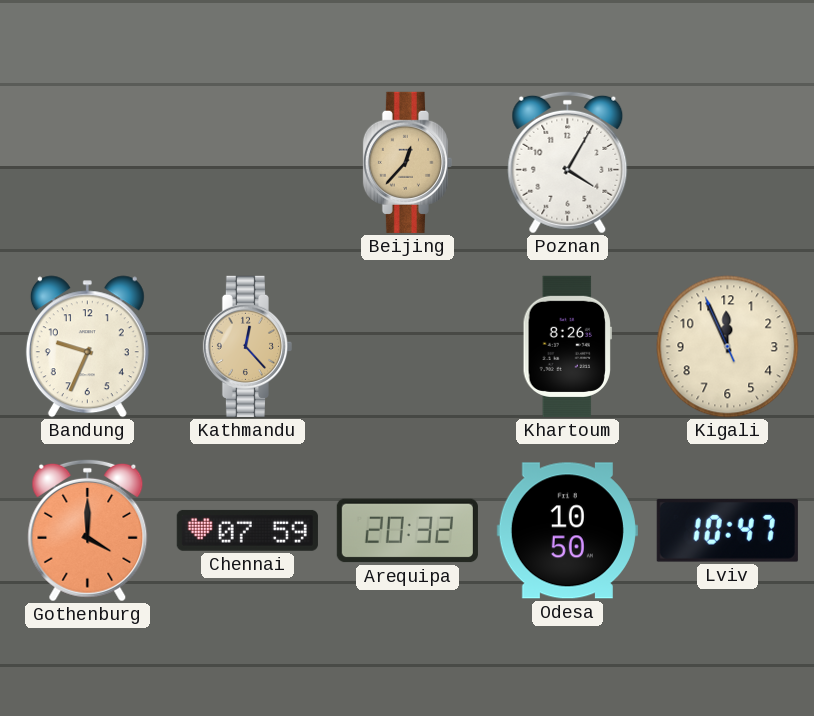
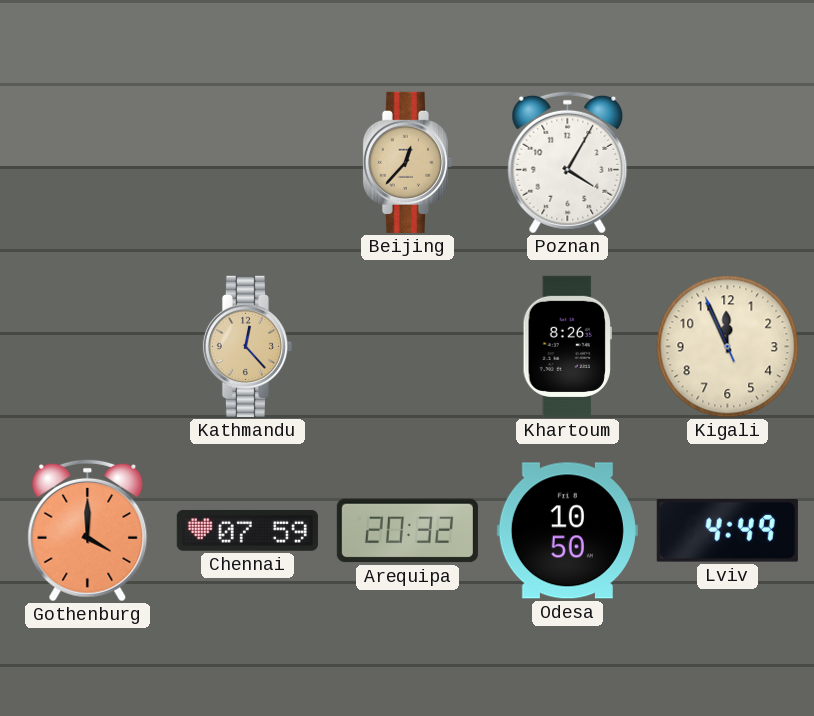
Bandung: 9:34 -> none (87, 347)
Lviv: 10:47 -> 4:49 (727, 531)
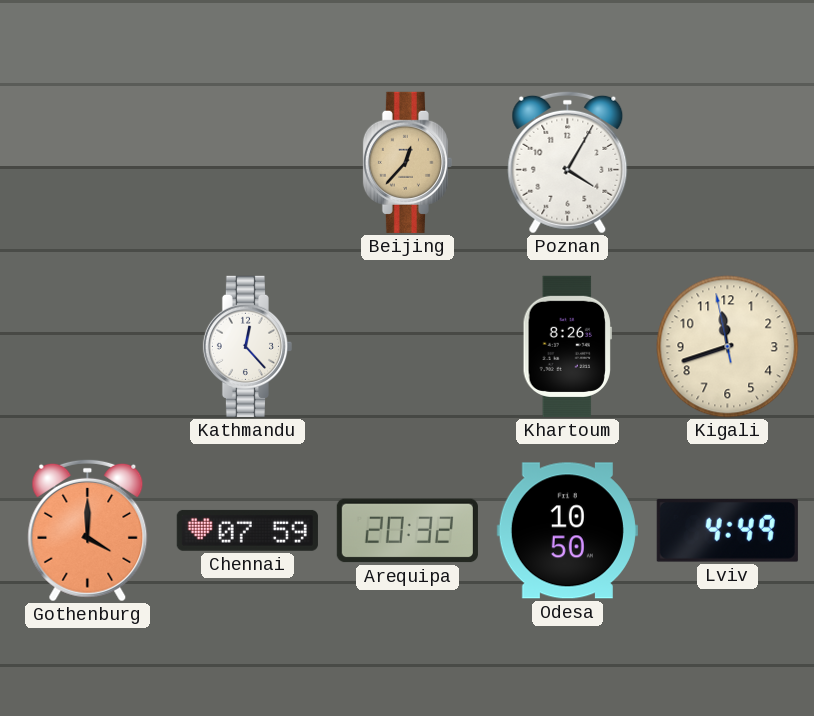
Kathmandu dial: champagne -> white (247, 346)
Kigali: 11:55 -> 11:41 (728, 347)
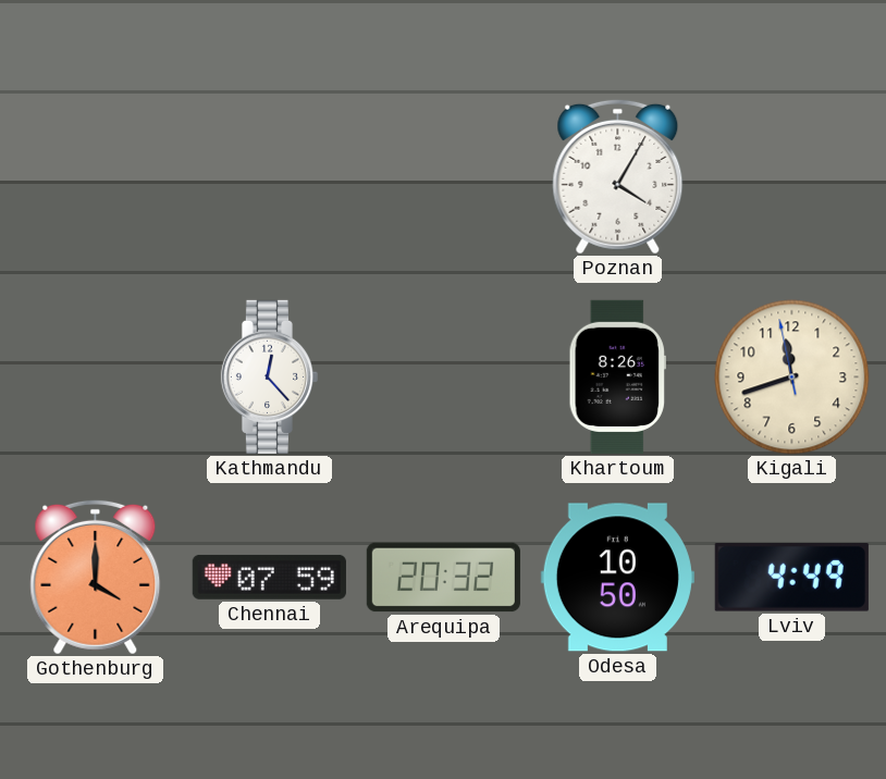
Beijing: 12:37 -> none (407, 162)
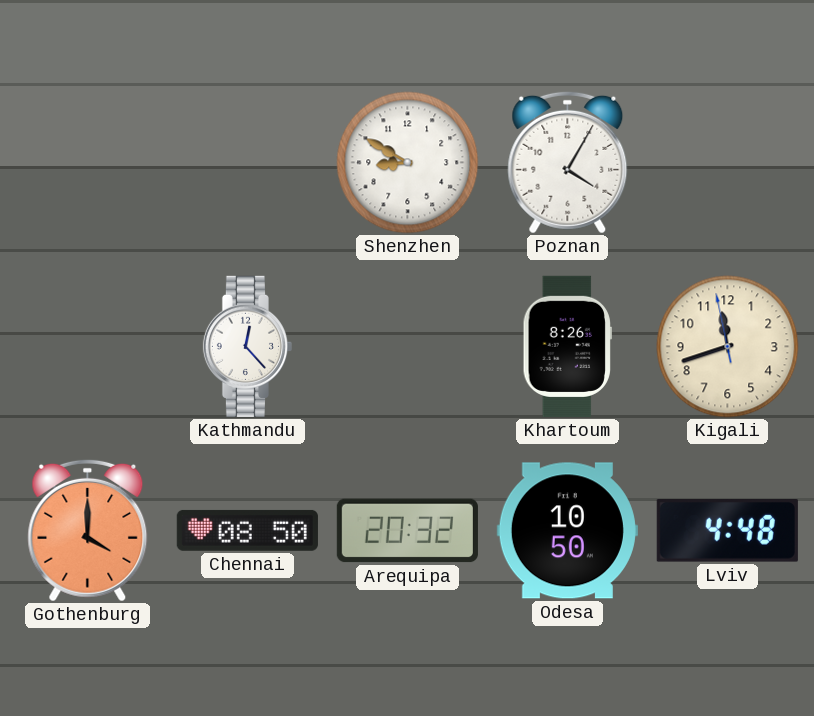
Shenzhen: none -> 8:50 (408, 163)
Chennai: 07:59 -> 08:50 (247, 530)
Lviv: 4:49 -> 4:48 (727, 531)
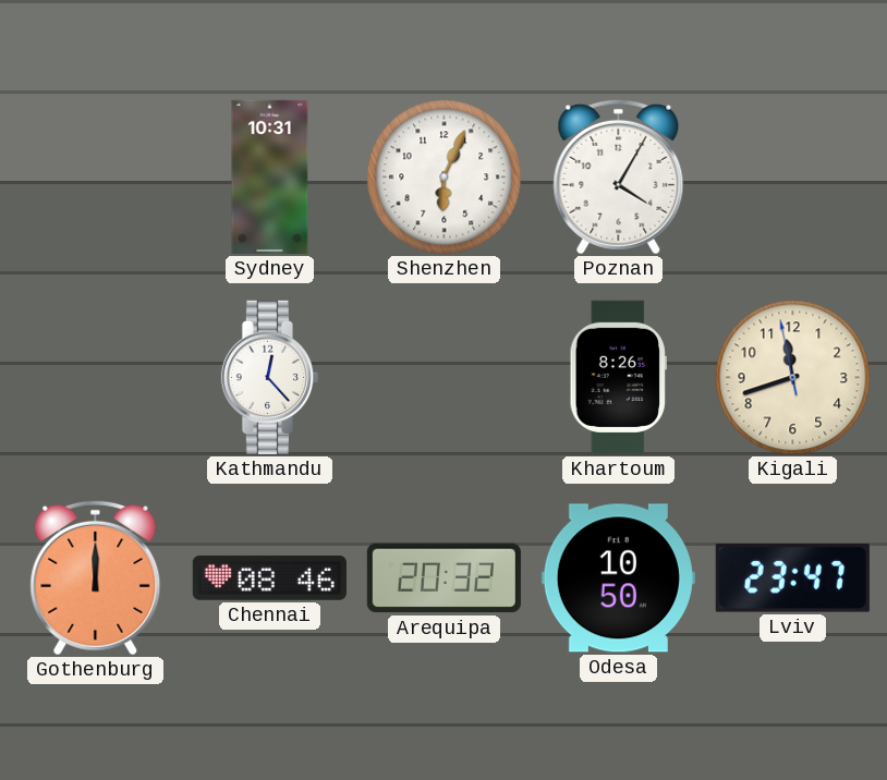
Sydney: none -> 10:31 (270, 176)
Shenzhen: 8:50 -> 6:04 (445, 178)
Gothenburg: 4:00 -> 12:00 (96, 577)
Chennai: 08:50 -> 08:46 (269, 577)
Lviv: 4:48 -> 23:47 (792, 578)
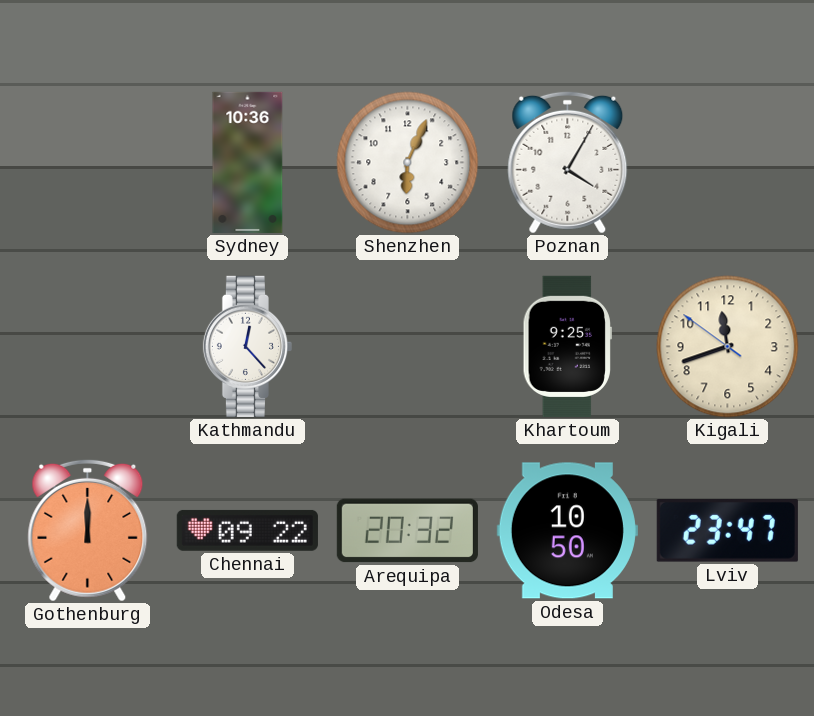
Sydney: 10:31 -> 10:36 (248, 162)
Khartoum: 8:26 -> 9:25 (567, 346)
Kigali: 11:41:58 -> 11:41:51 (728, 347)
Chennai: 08:46 -> 09:22 (247, 530)
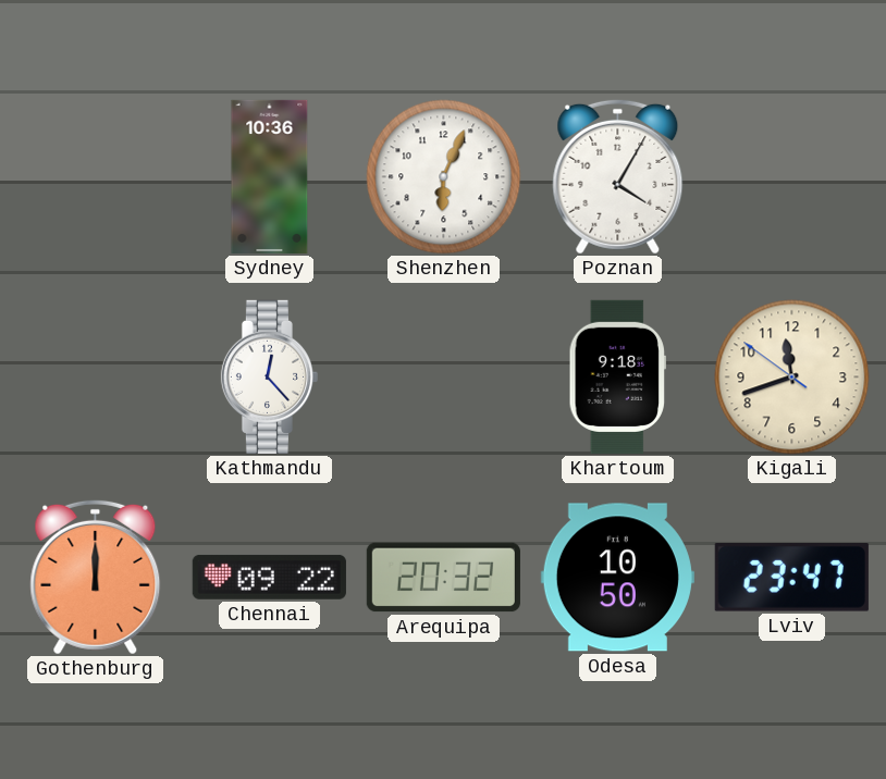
Khartoum: 9:25 -> 9:18 (617, 376)
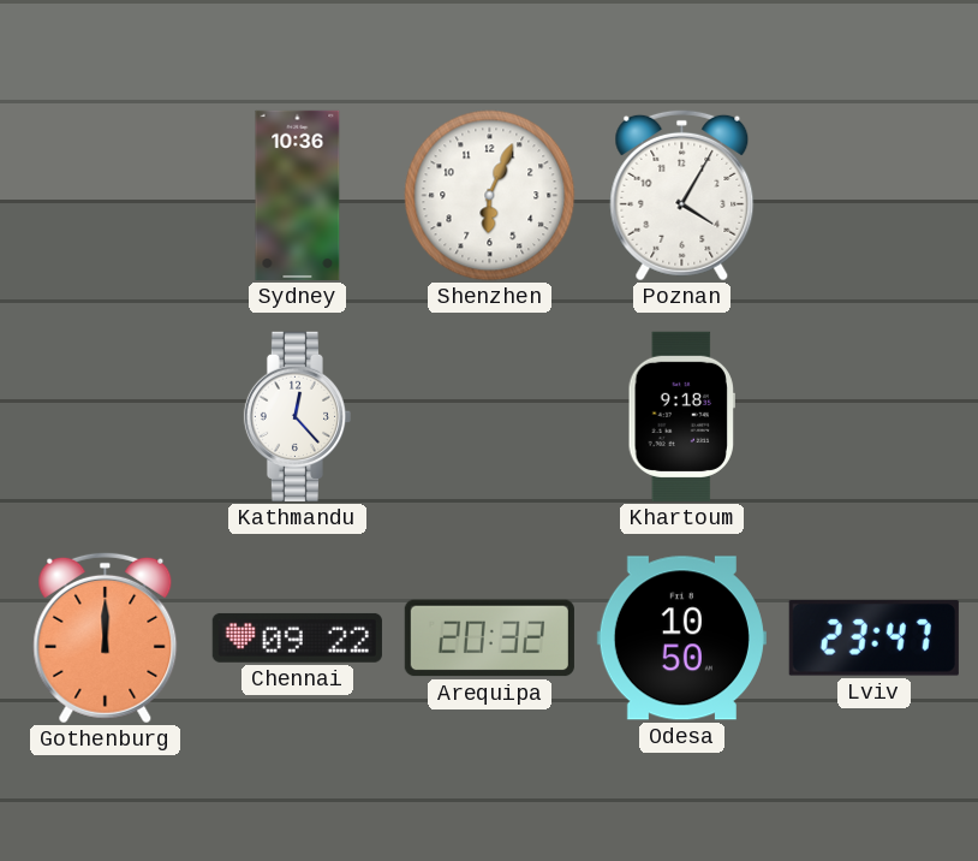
Kigali: 11:41 -> none (792, 378)
